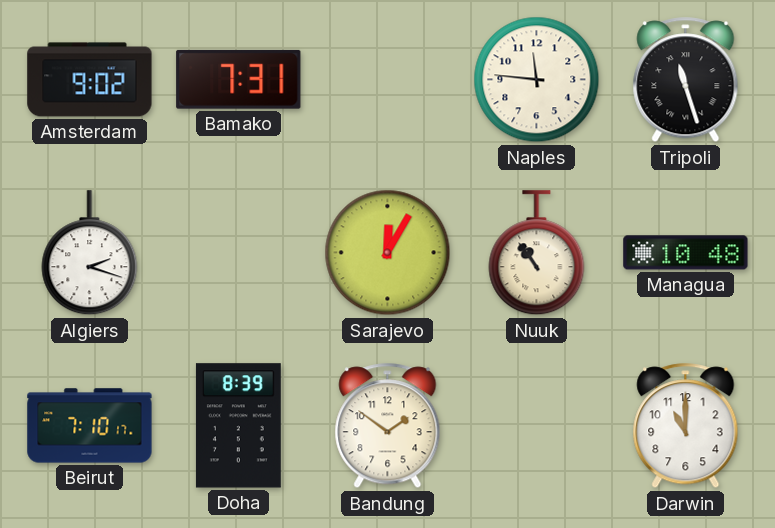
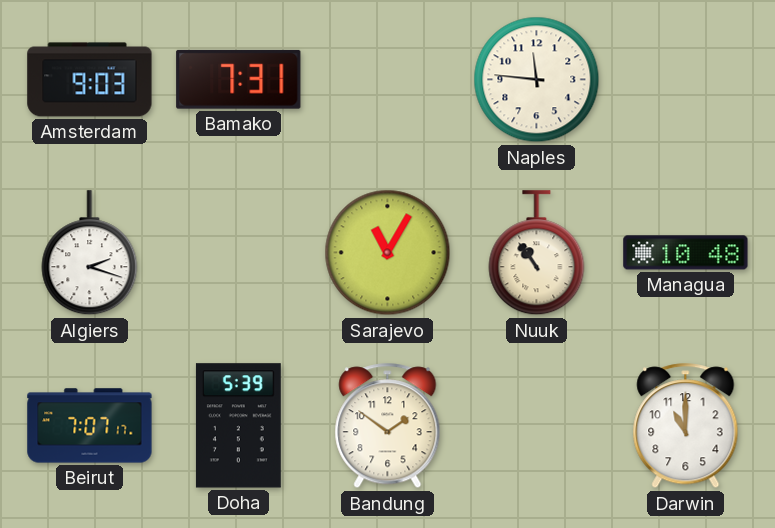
Amsterdam: 9:02 -> 9:03 (90, 80)
Tripoli: 11:27 -> none (686, 80)
Sarajevo: 12:05 -> 11:05 (388, 253)
Beirut: 7:10 -> 7:07 (90, 426)
Doha: 8:39 -> 5:39 (238, 426)
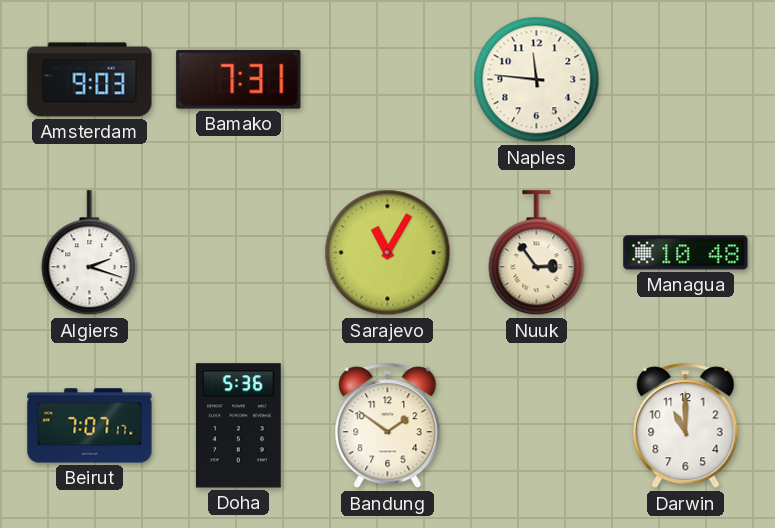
Nuuk: 10:54 -> 2:54 (537, 253)
Doha: 5:39 -> 5:36 (238, 426)
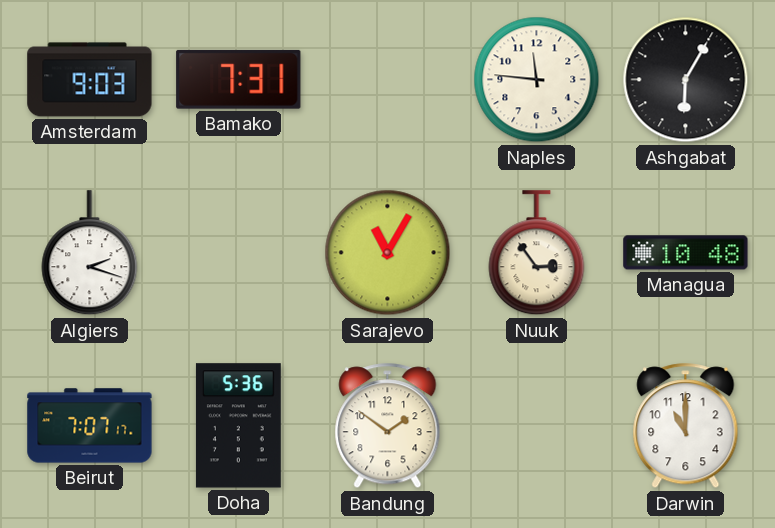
Ashgabat: none -> 6:05 (686, 80)
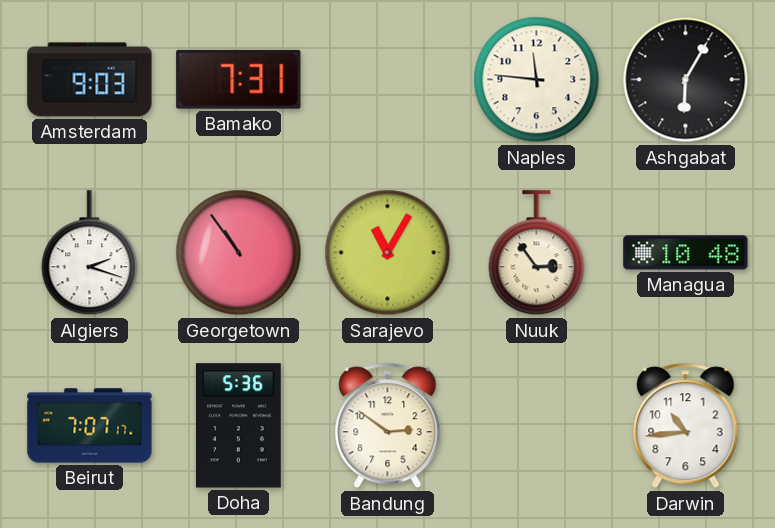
Georgetown: none -> 10:54 (239, 253)
Bandung: 1:51 -> 2:51 (388, 426)
Darwin: 11:00 -> 10:44 (686, 426)
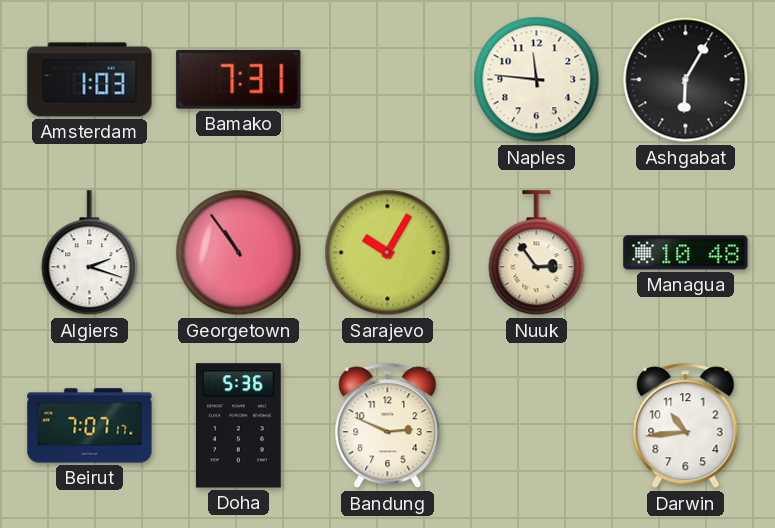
Amsterdam: 9:03 -> 1:03 (90, 80)
Sarajevo: 11:05 -> 10:05 (388, 253)
Bandung: 2:51 -> 2:49 (388, 426)
